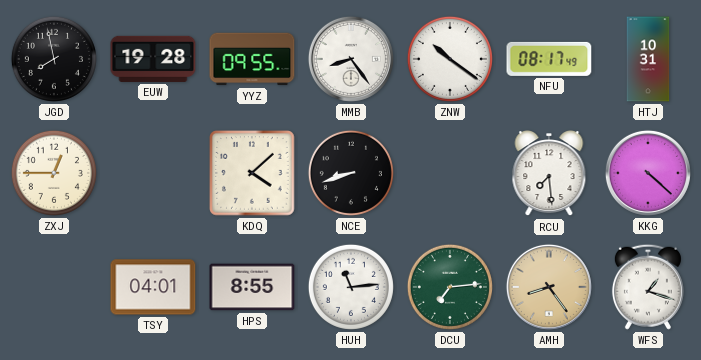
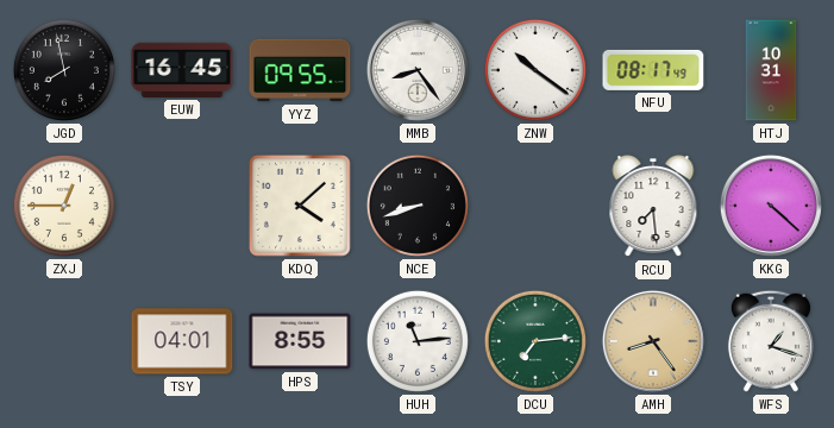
EUW: 19:28 -> 16:45 (182, 70)
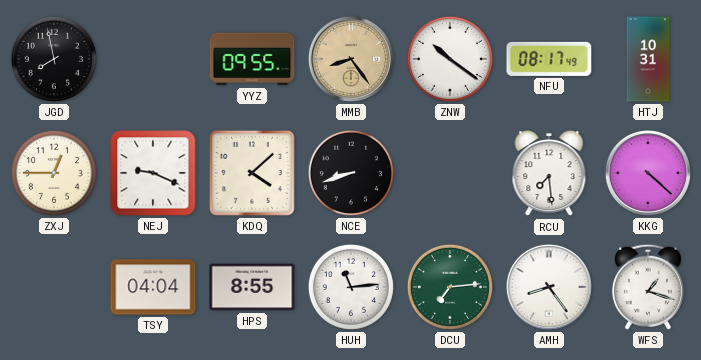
EUW: 16:45 -> none (182, 70)
MMB dial: white -> champagne (351, 59)
NEJ: none -> 9:19 (153, 173)
TSY: 04:01 -> 04:04 (153, 287)
AMH dial: champagne -> white (549, 287)
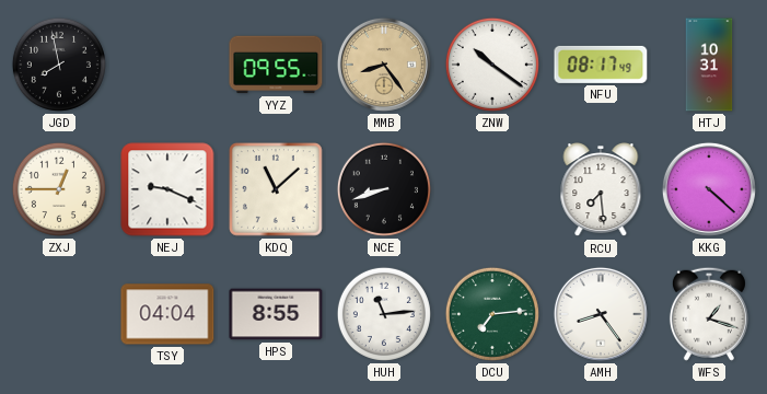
KDQ: 4:08 -> 11:08 (276, 189)
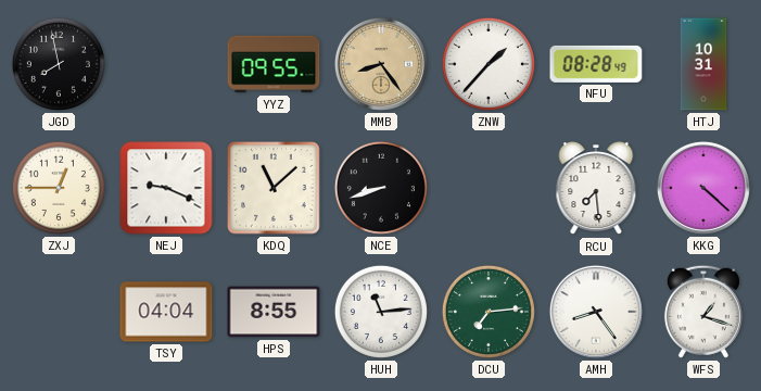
ZNW: 10:21 -> 1:37 (489, 64)
NFU: 08:17 -> 08:28 (596, 64)
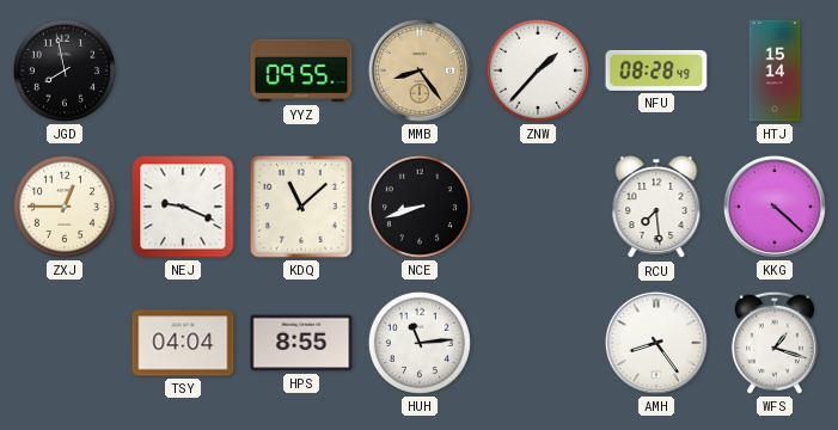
HTJ: 10:31 -> 15:14 (775, 70)
DCU: 7:14 -> none (489, 312)
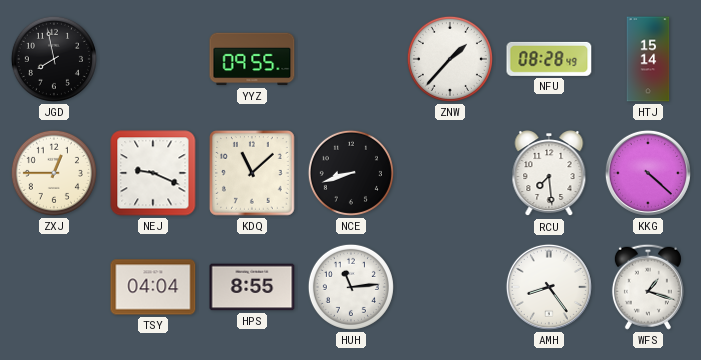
MMB: 8:24 -> none (420, 70)
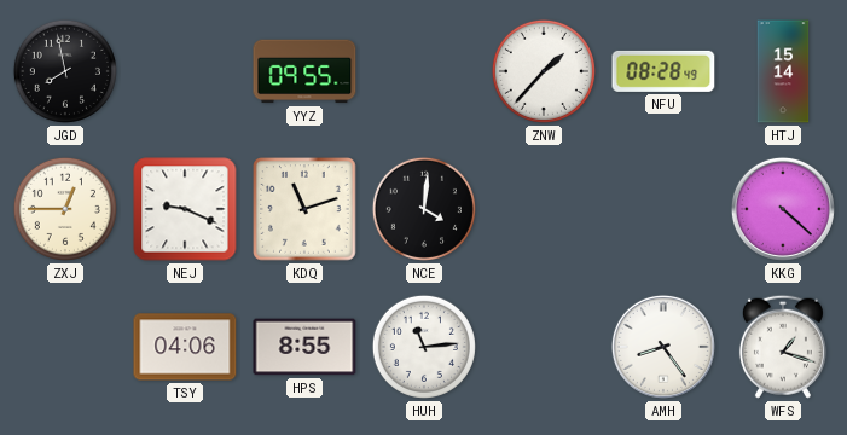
KDQ: 11:08 -> 11:12 (304, 209)
NCE: 8:42 -> 4:01 (424, 209)
RCU: 7:29 -> none (549, 174)
TSY: 04:04 -> 04:06 (185, 347)
